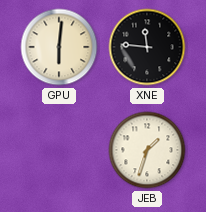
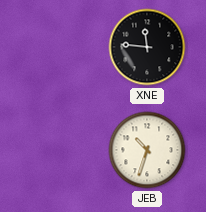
GPU: 6:01 -> none (59, 47)
JEB: 1:33 -> 10:33 (147, 150)
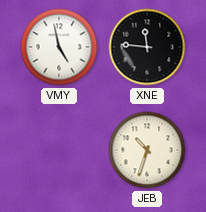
VMY: none -> 4:58 (59, 47)
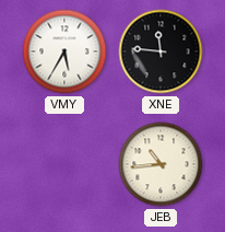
VMY: 4:58 -> 5:35 (64, 51)
JEB: 10:33 -> 10:44 (161, 164)
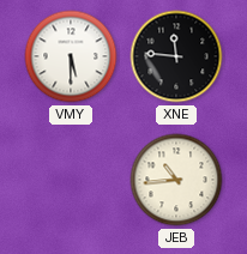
VMY: 5:35 -> 5:30 (71, 56)
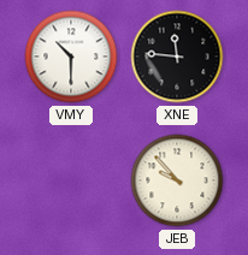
VMY: 5:30 -> 10:30 (71, 57)
JEB: 10:44 -> 9:53 (177, 180)
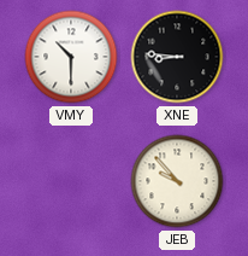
XNE: 11:46 -> 8:46 (177, 57)
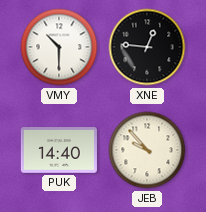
XNE: 8:46 -> 12:46 (147, 47)
PUK: none -> 14:40 (59, 151)
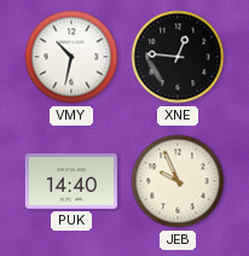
VMY: 10:30 -> 10:32 (71, 57)
JEB: 9:53 -> 9:56 (178, 181)
